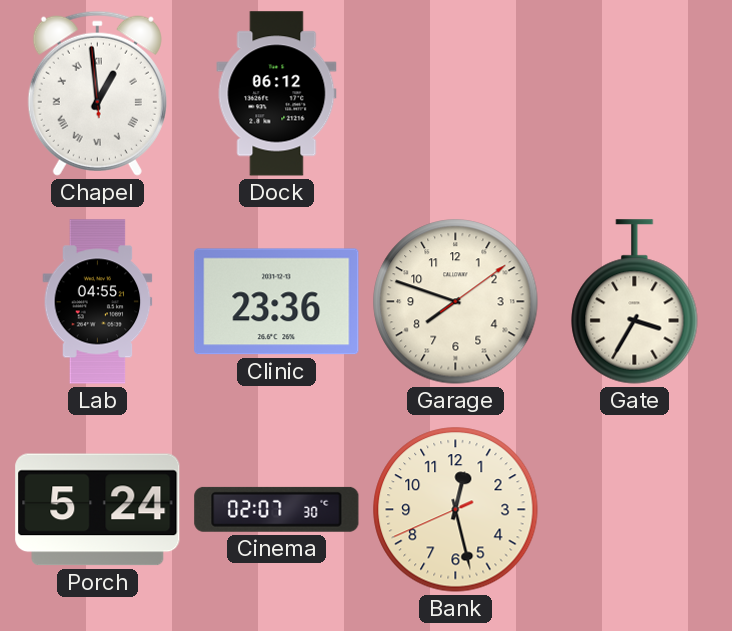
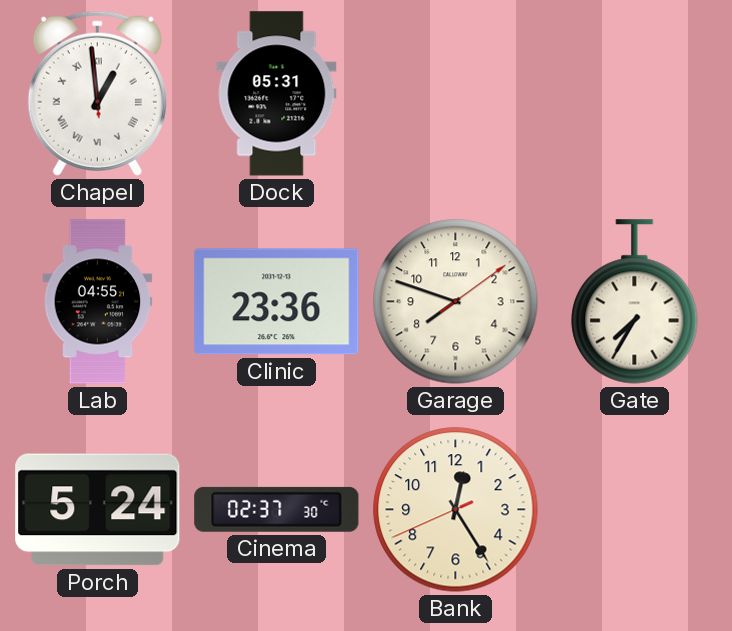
Dock: 06:12 -> 05:31 (277, 94)
Gate: 3:35 -> 7:35 (635, 302)
Cinema: 02:07 -> 02:37 (277, 509)
Bank: 12:27 -> 12:24 (456, 510)
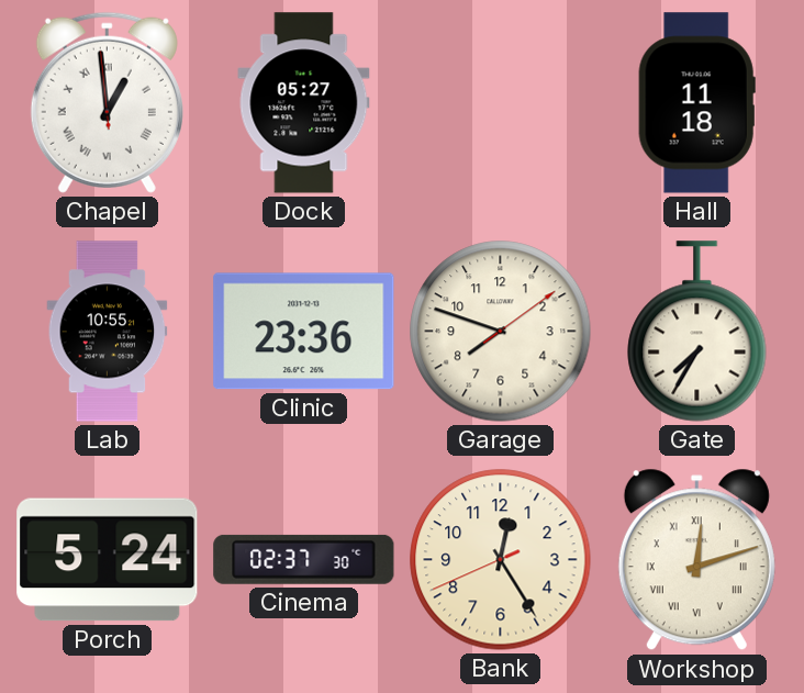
Dock: 05:31 -> 05:27 (304, 103)
Hall: none -> 11:18 (696, 103)
Lab: 04:55 -> 10:55 (108, 332)
Workshop: none -> 12:12 (696, 560)
